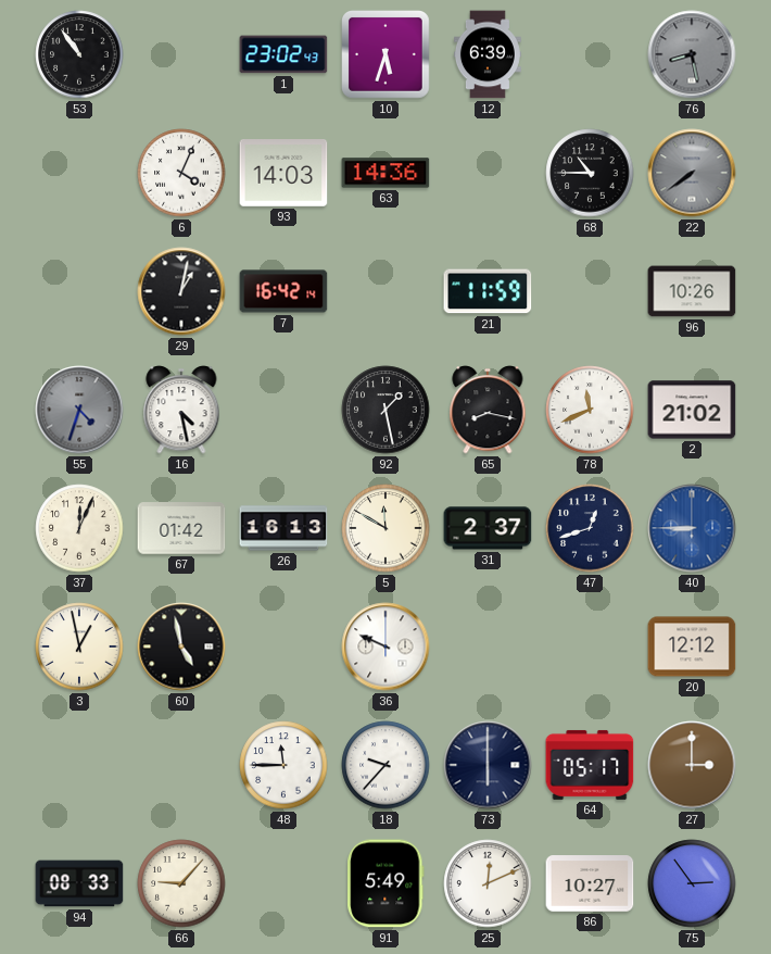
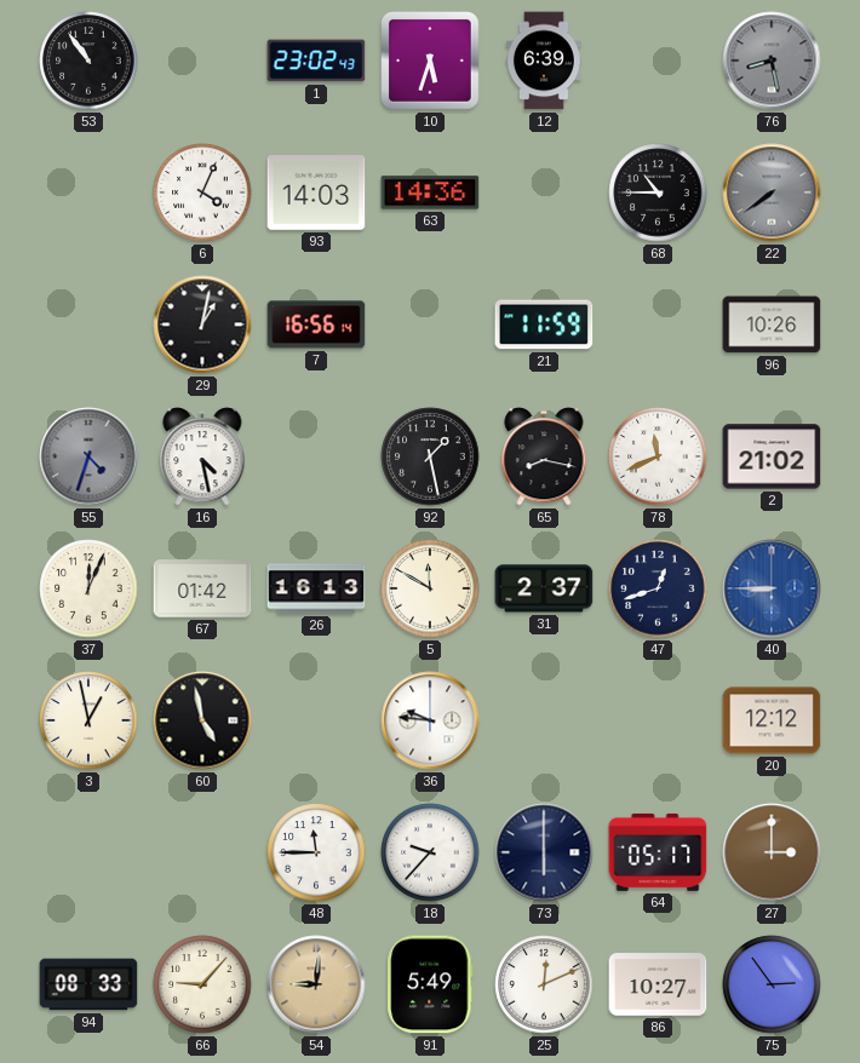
7: 16:42 -> 16:56 (316, 324)
36: 9:49 -> 9:46 (430, 720)
54: none -> 9:01 (316, 984)
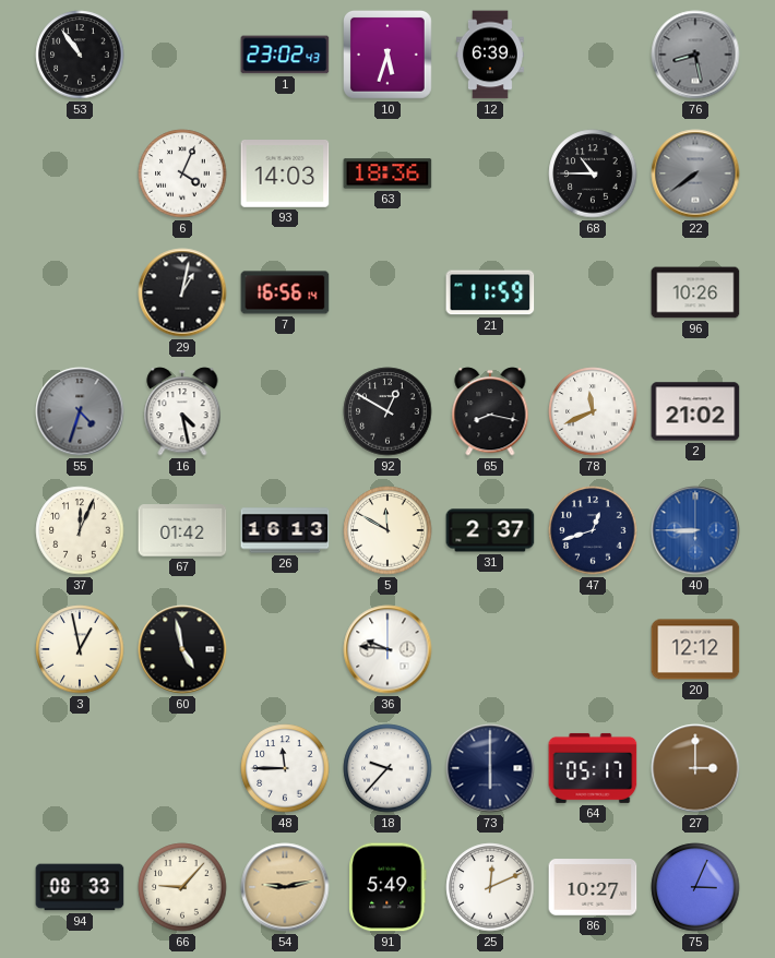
63: 14:36 -> 18:36 (388, 173)
92: 1:28 -> 12:50 (388, 411)
54: 9:01 -> 9:13 (285, 887)
75: 2:54 -> 3:04 (695, 887)
